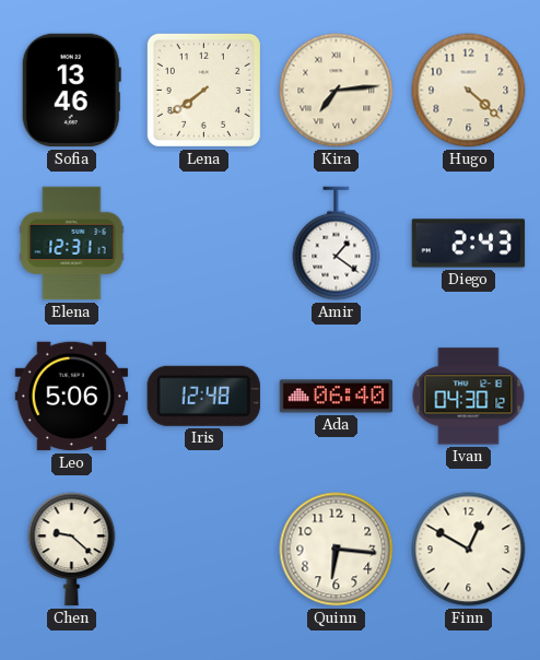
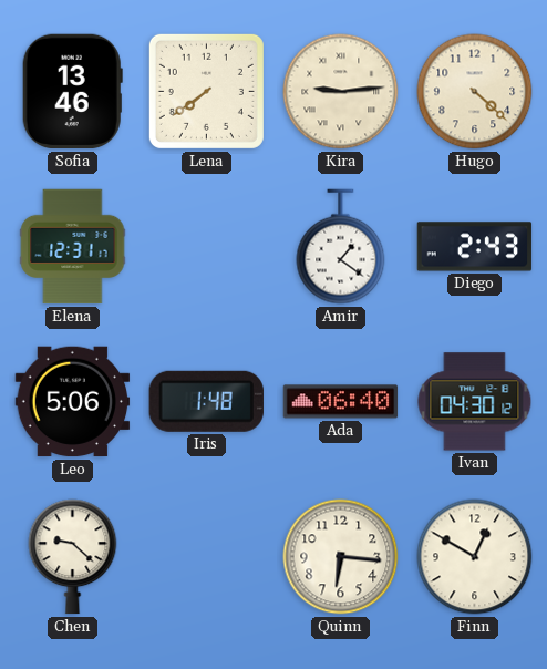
Kira: 7:14 -> 9:14 (341, 92)
Iris: 12:48 -> 1:48 (206, 401)
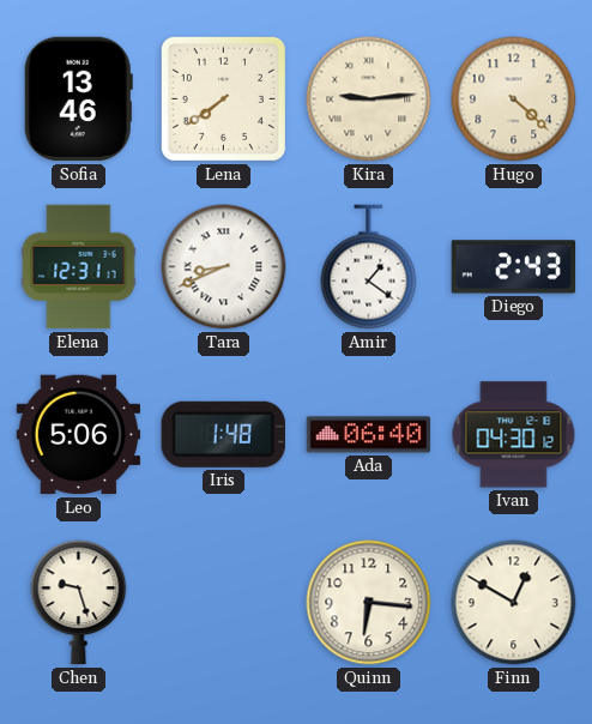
Tara: none -> 8:41 (224, 267)
Chen: 9:22 -> 9:27 (79, 603)
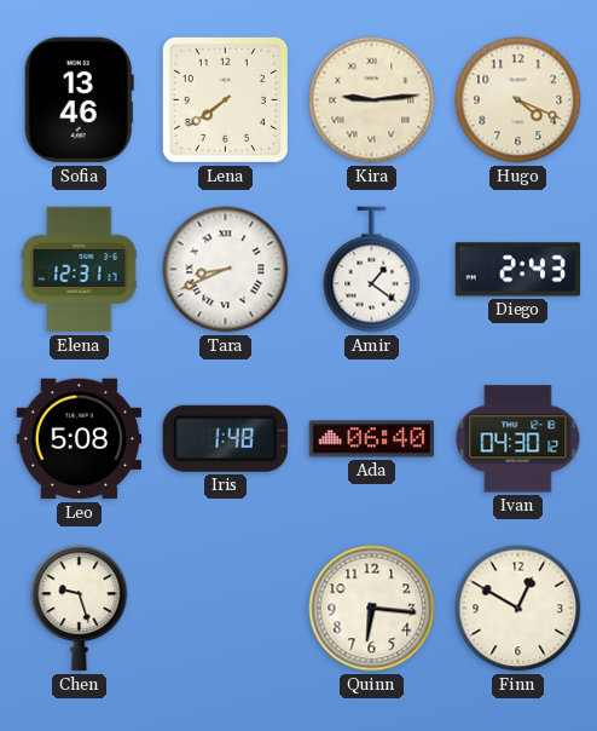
Hugo: 4:22 -> 4:19 (518, 100)
Leo: 5:06 -> 5:08 (80, 439)
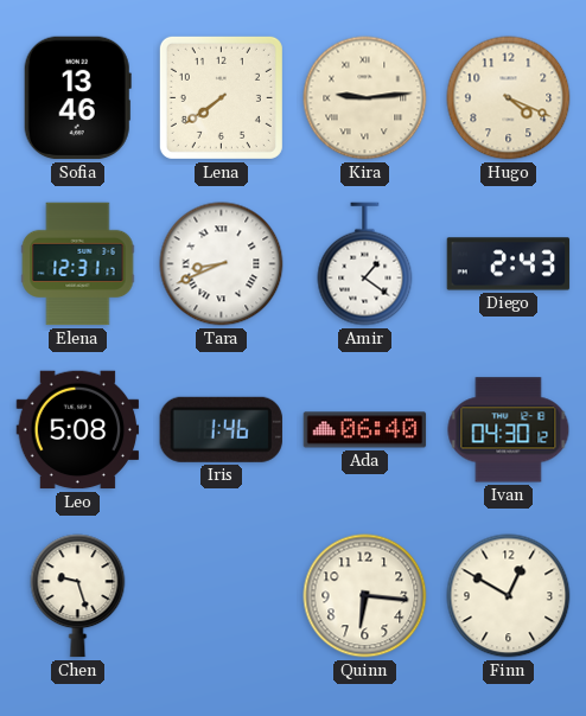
Iris: 1:48 -> 1:46 (221, 429)
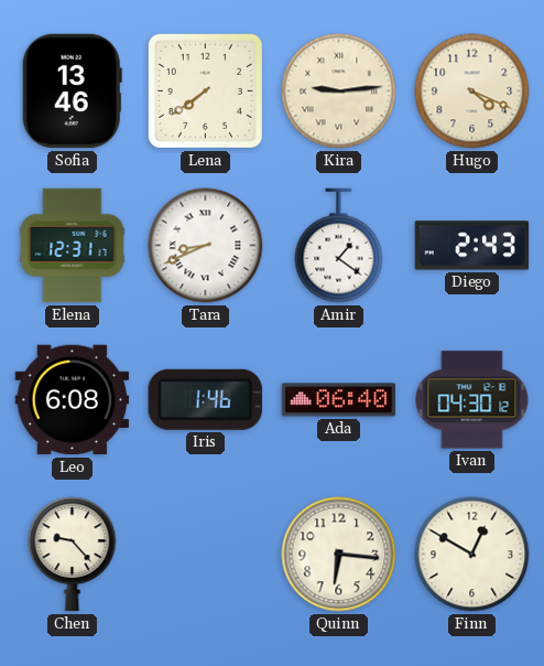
Leo: 5:08 -> 6:08 (73, 400)
Chen: 9:27 -> 9:23 (73, 555)
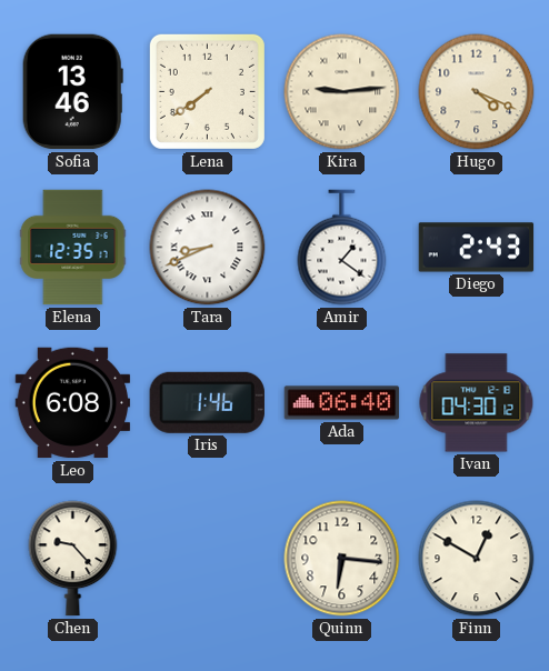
Elena: 12:31 -> 12:35 (73, 248)
